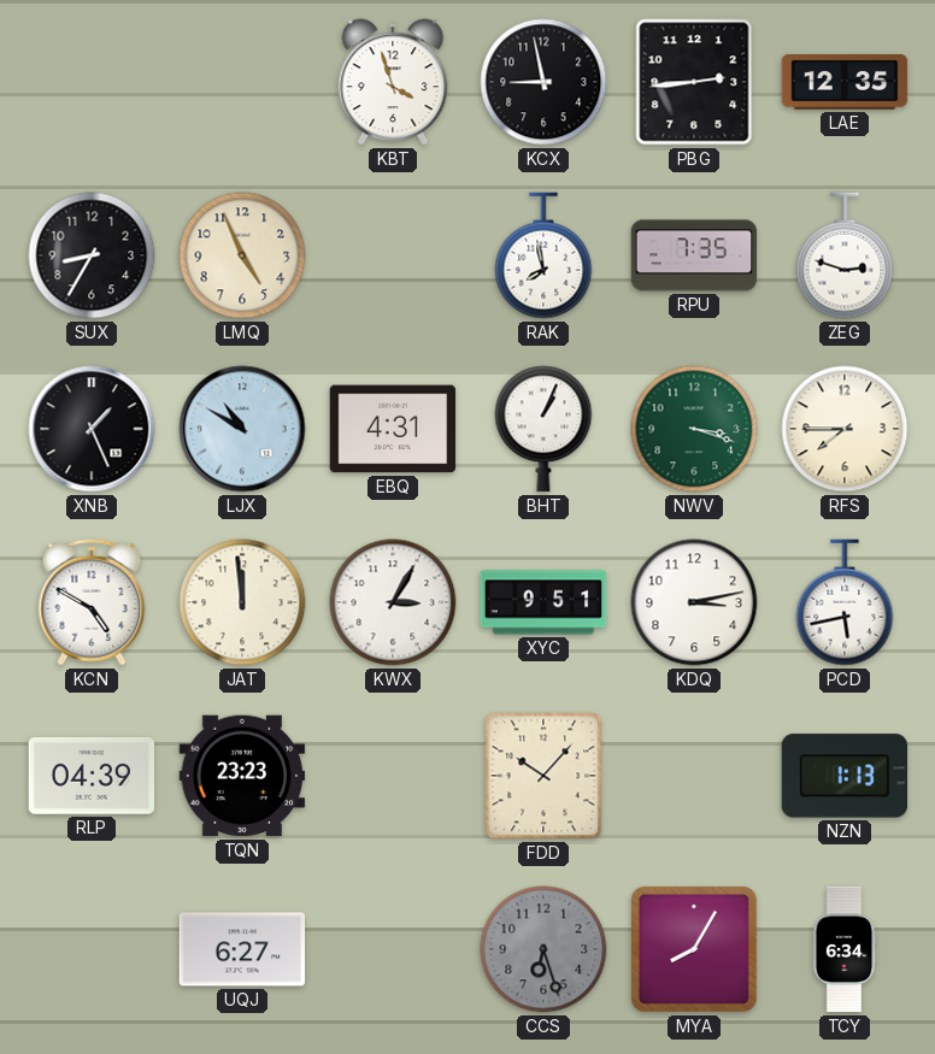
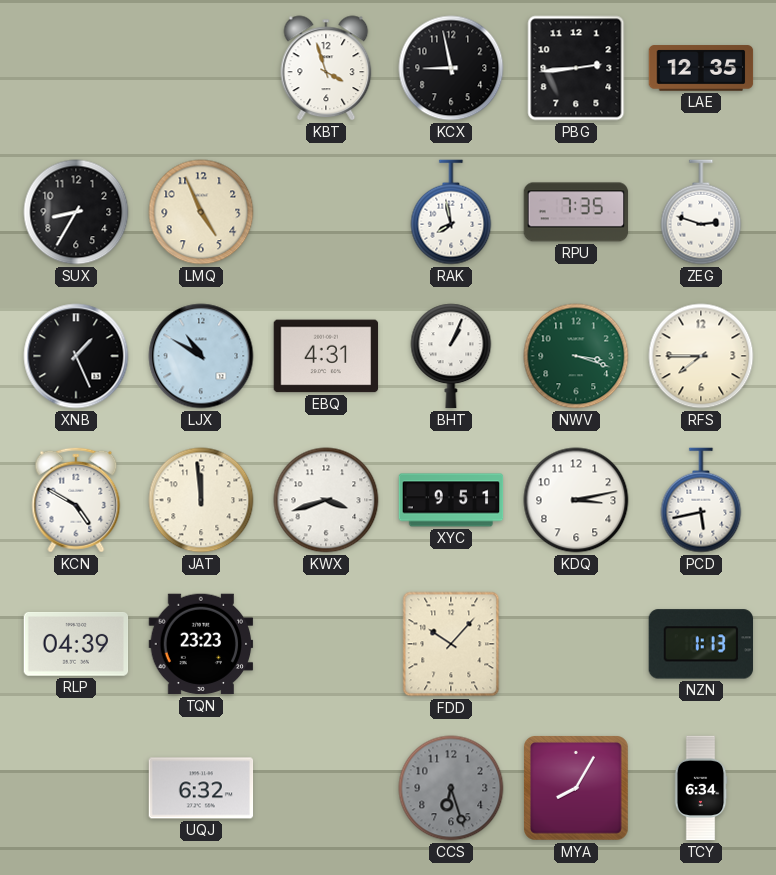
KWX: 3:05 -> 3:42 (326, 500)
UQJ: 6:27 -> 6:32 (201, 788)
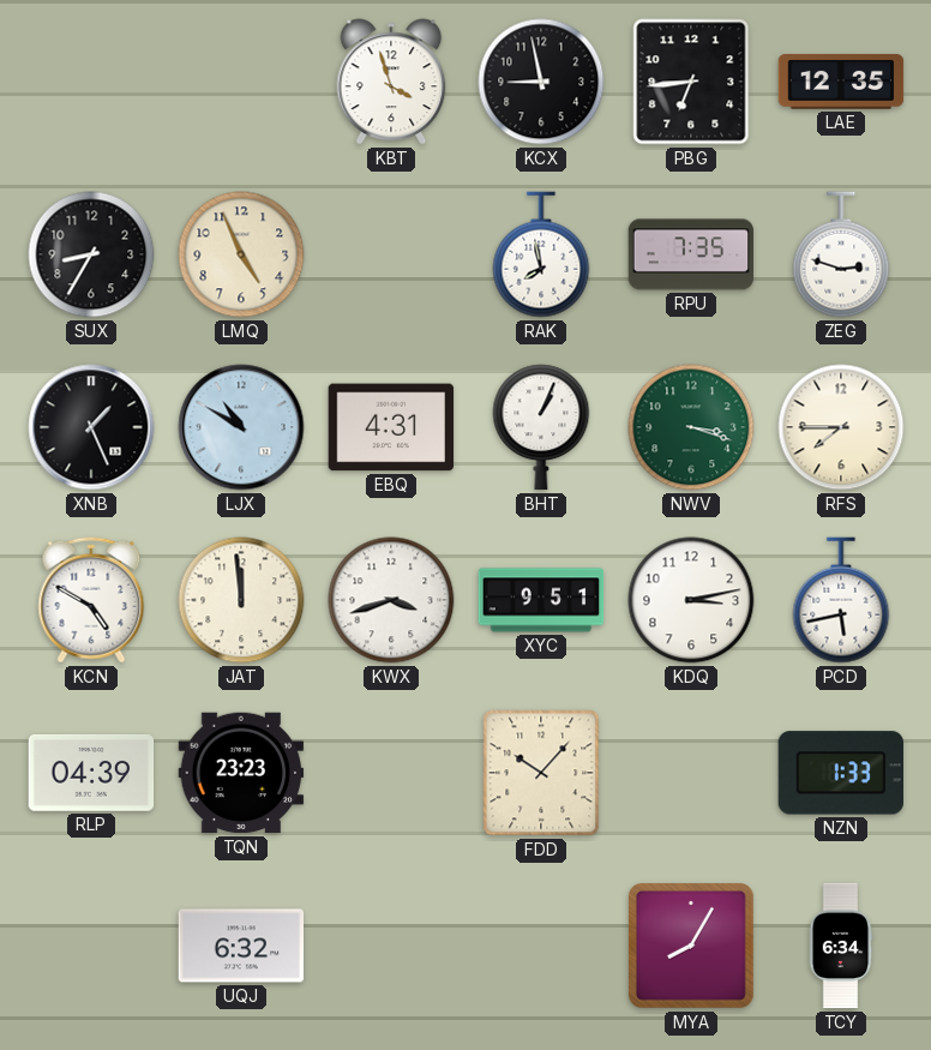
PBG: 2:44 -> 6:44 (691, 82)
NZN: 1:13 -> 1:33 (840, 773)
CCS: 6:27 -> none (451, 788)
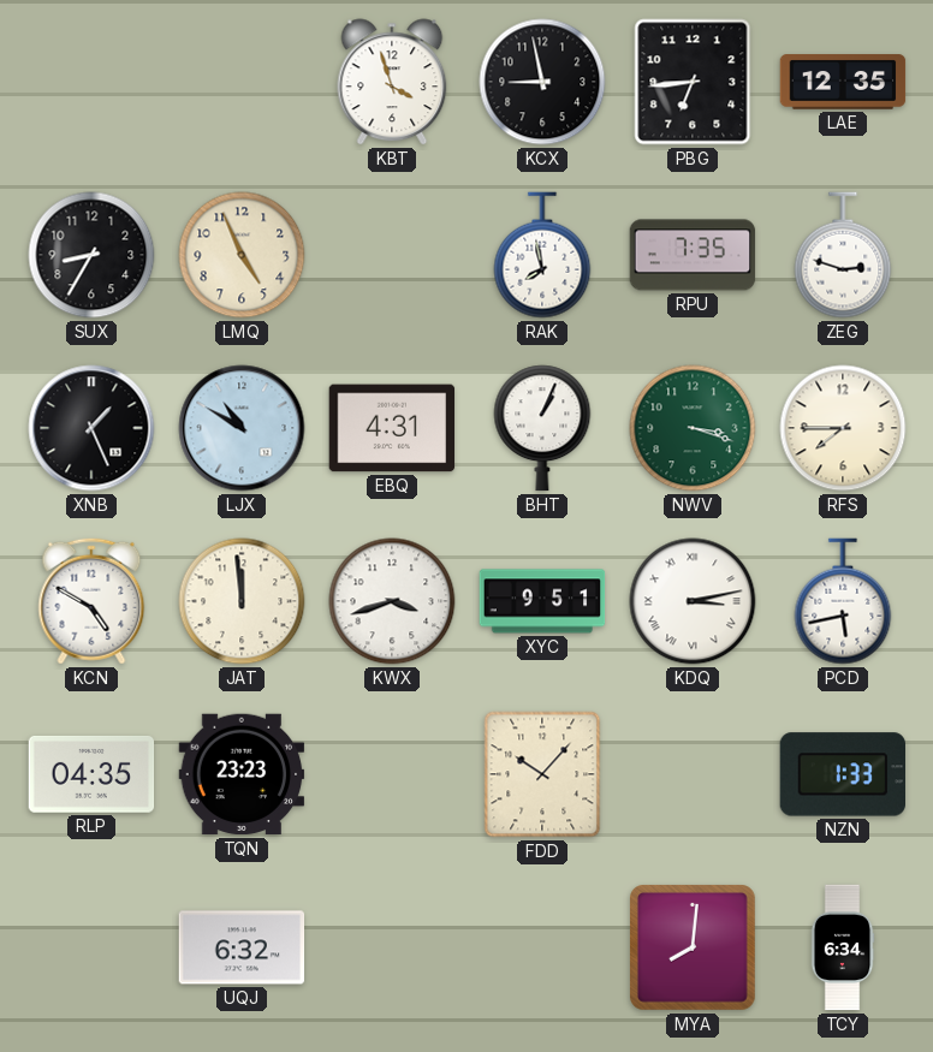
KDQ numerals: Arabic -> Roman (693, 601)
RLP: 04:39 -> 04:35 (91, 774)
MYA: 8:05 -> 8:01 (694, 949)
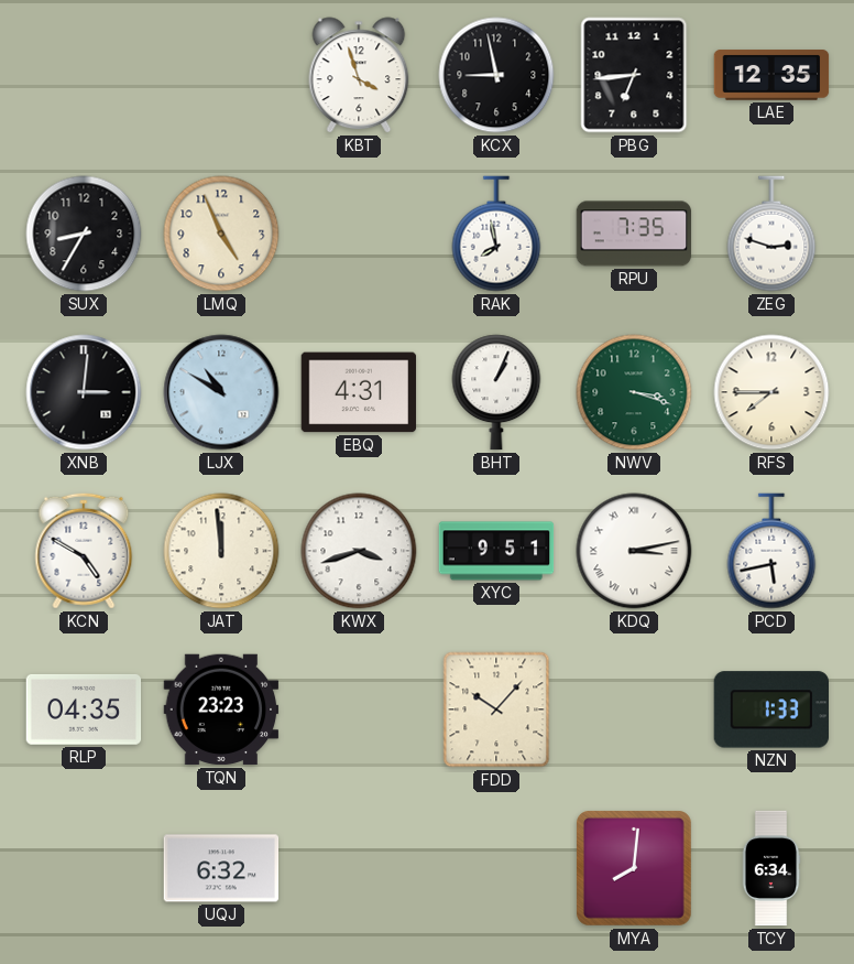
XNB: 1:26 -> 3:01 (84, 392)
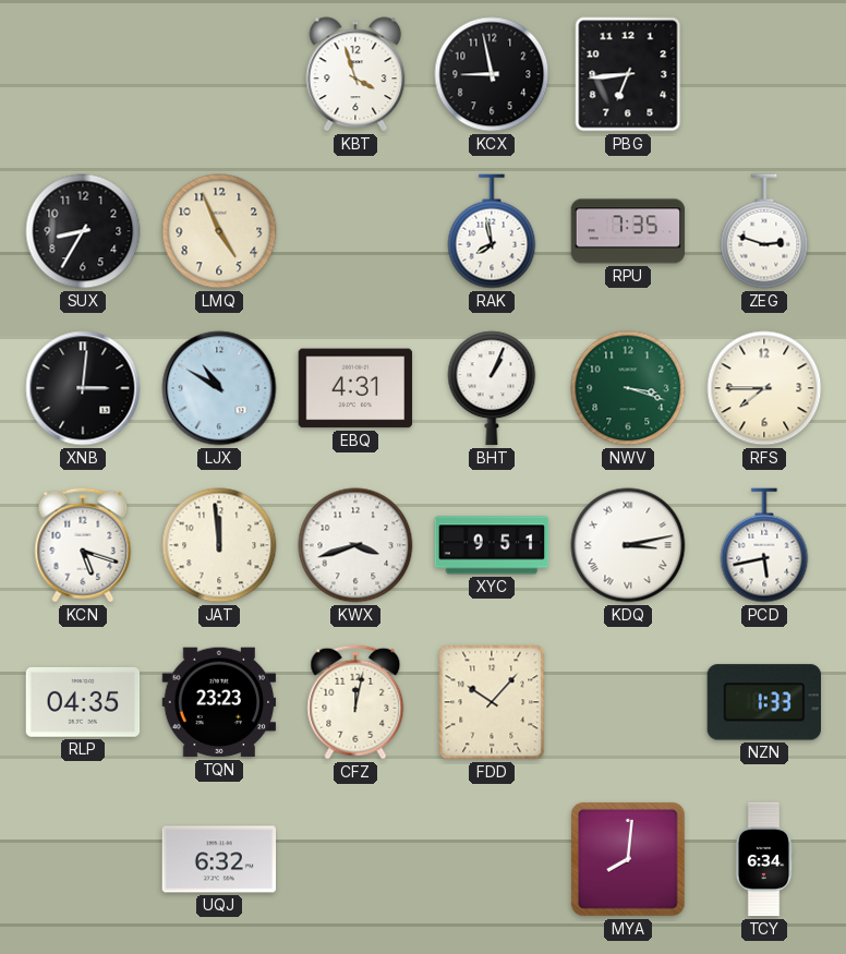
LAE: 12:35 -> none (771, 75)
KCN: 4:50 -> 5:18 (83, 545)
CFZ: none -> 12:02 (355, 702)
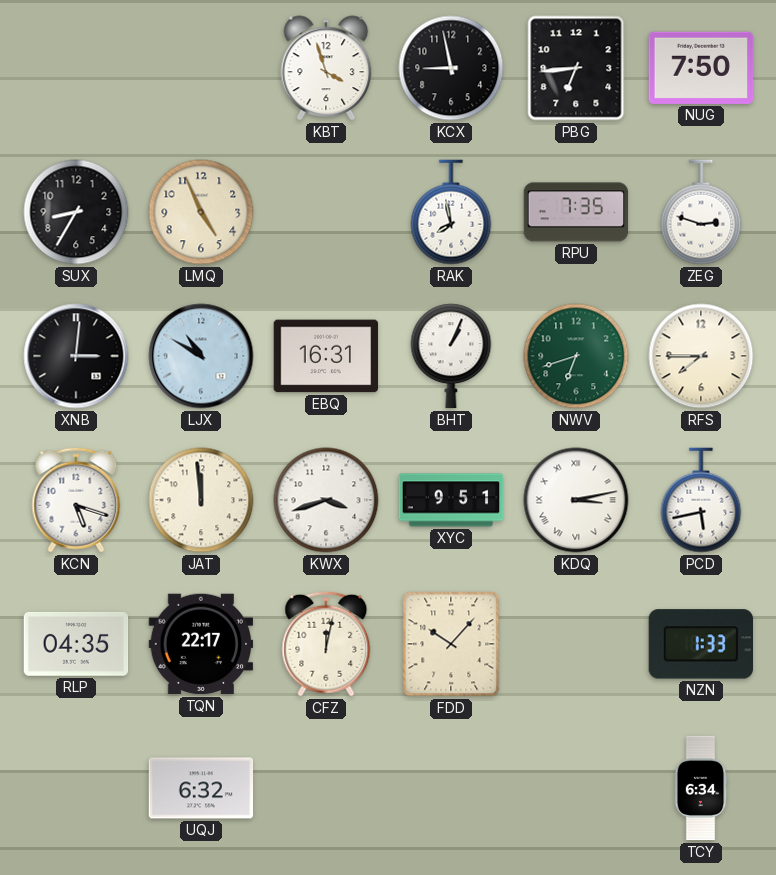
NUG: none -> 7:50 (701, 68)
EBQ: 4:31 -> 16:31 (326, 356)
NWV: 3:18 -> 6:42 (576, 356)
TQN: 23:23 -> 22:17 (201, 644)
MYA: 8:01 -> none (629, 860)
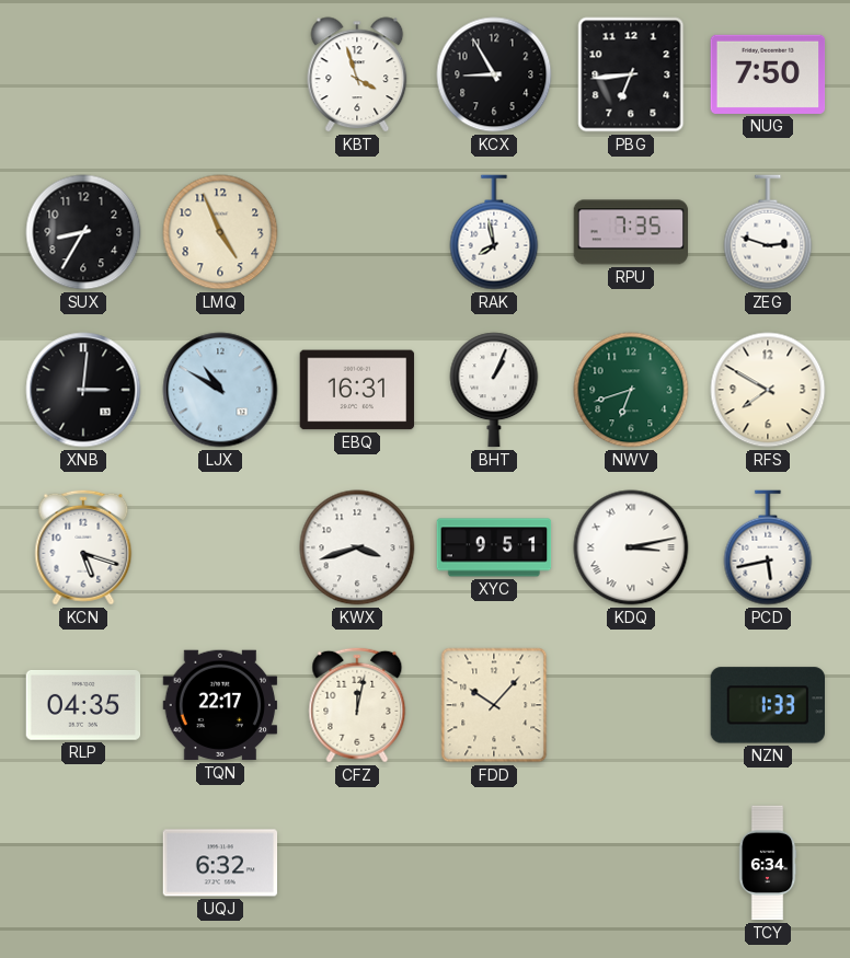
KCX: 8:58 -> 8:55 (494, 74)
RFS: 7:45 -> 7:50 (768, 390)
JAT: 11:59 -> none (201, 500)
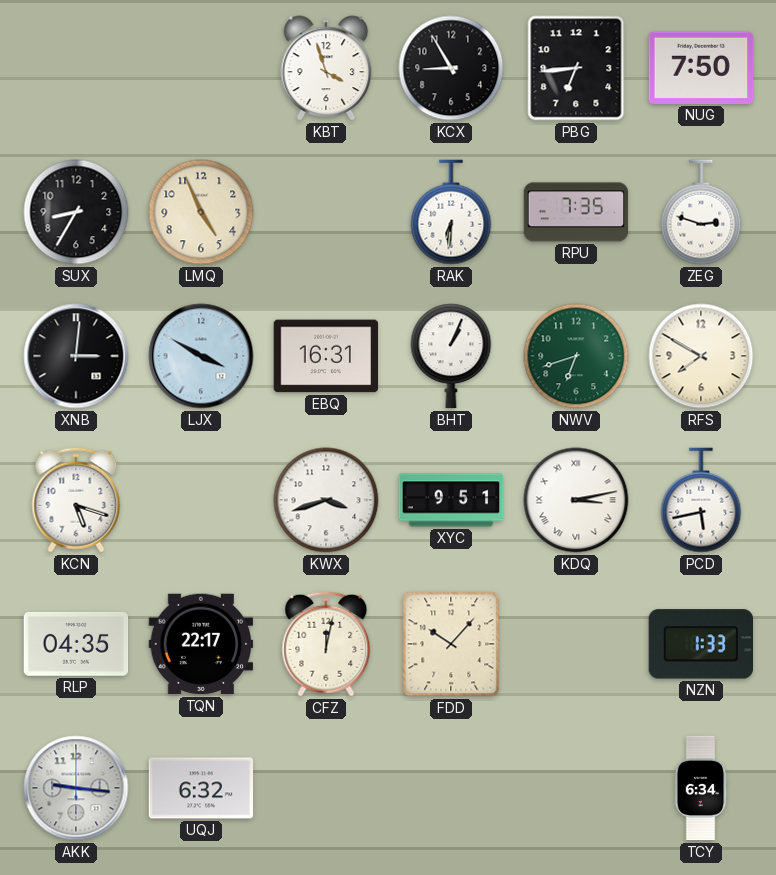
RAK: 7:58 -> 6:31 (451, 212)
LJX: 10:50 -> 3:50 (201, 356)
AKK: none -> 9:16 (76, 788)
